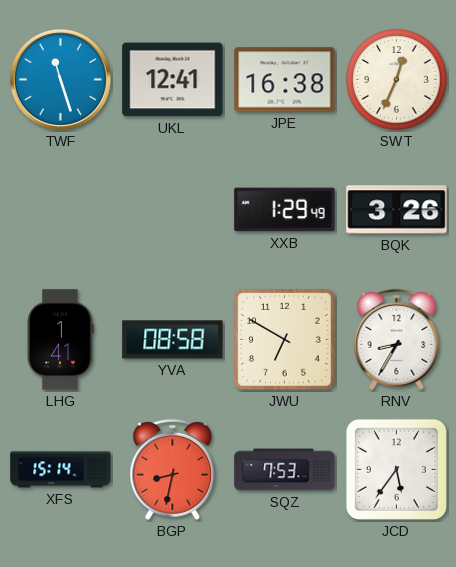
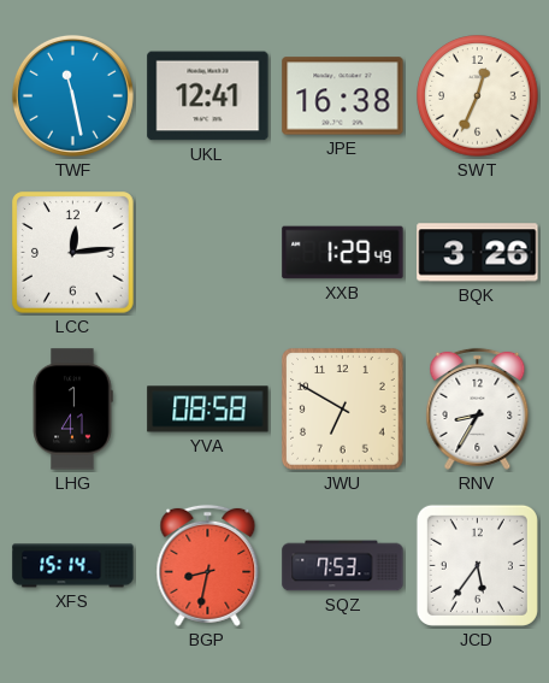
TWF: 11:27 -> 11:28 (72, 95)
LCC: none -> 12:14 (73, 253)
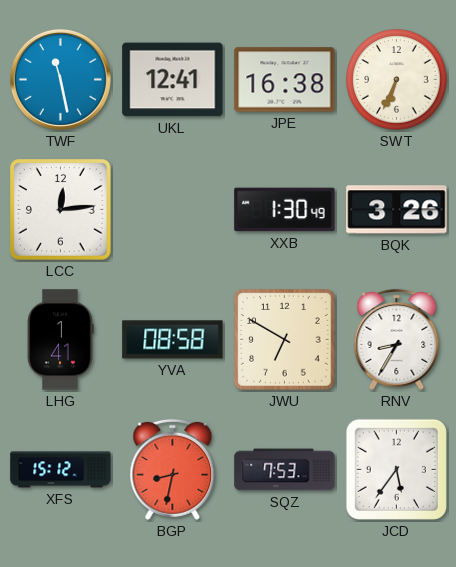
SWT: 12:34 -> 6:34 (397, 80)
XXB: 1:29 -> 1:30 (285, 210)
XFS: 15:14 -> 15:12 (61, 470)
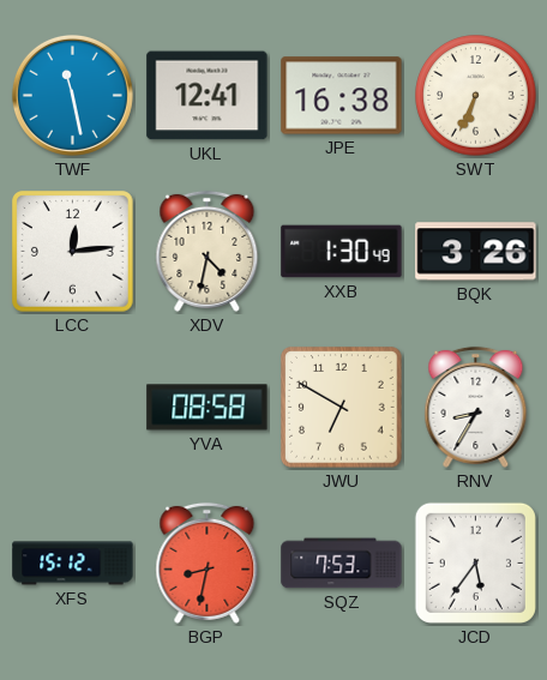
XDV: none -> 4:32 (208, 251)
LHG: 1:41 -> none (60, 340)
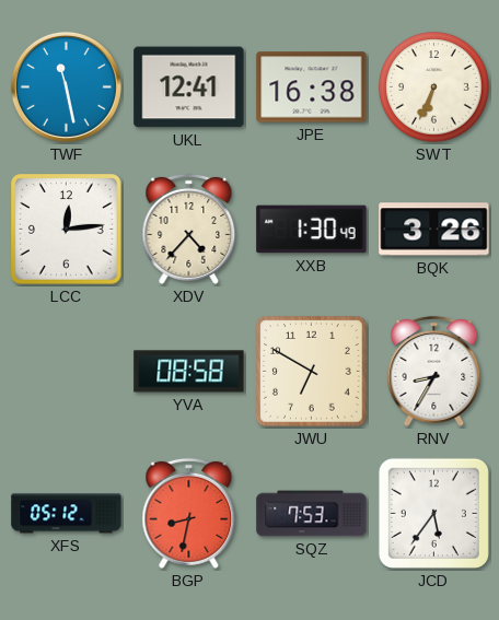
XDV: 4:32 -> 4:37 (189, 229)
XFS: 15:12 -> 05:12 (67, 514)
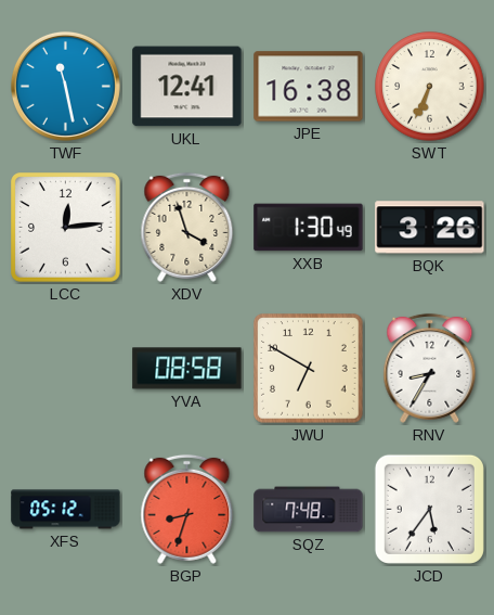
XDV: 4:37 -> 3:57 (187, 227)
BGP: 8:32 -> 8:33 (187, 509)
SQZ: 7:53 -> 7:48 (309, 510)
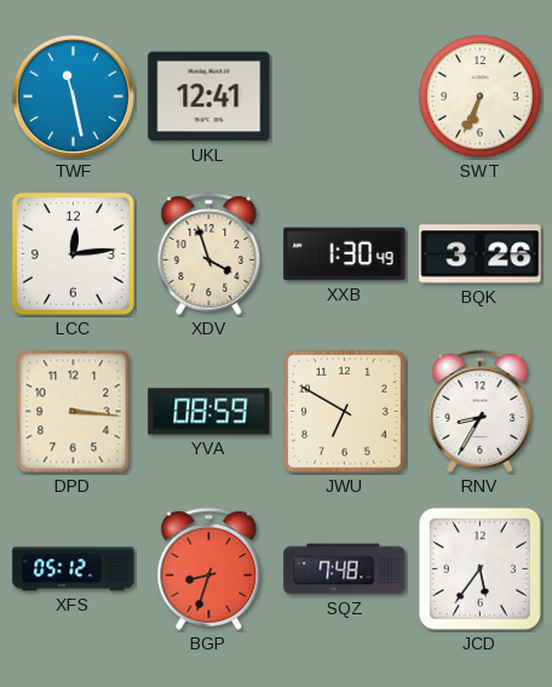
JPE: 16:38 -> none (309, 87)
DPD: none -> 3:16 (74, 412)
YVA: 08:58 -> 08:59 (209, 412)
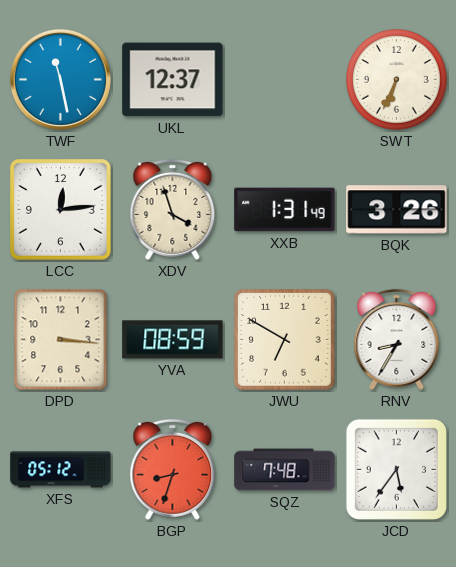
UKL: 12:41 -> 12:37 (173, 80)
XXB: 1:30 -> 1:31 (285, 210)
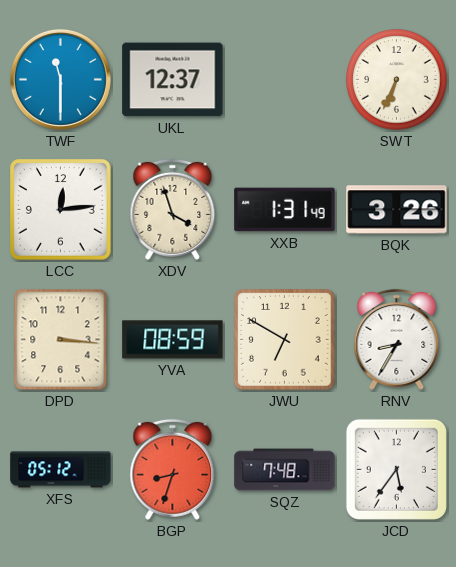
TWF: 11:28 -> 11:30 (60, 79)
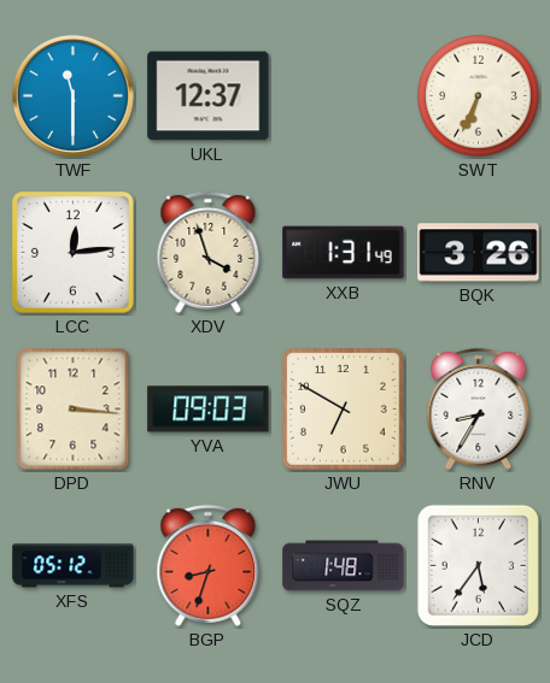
YVA: 08:59 -> 09:03 (209, 410)
SQZ: 7:48 -> 1:48 (344, 566)
